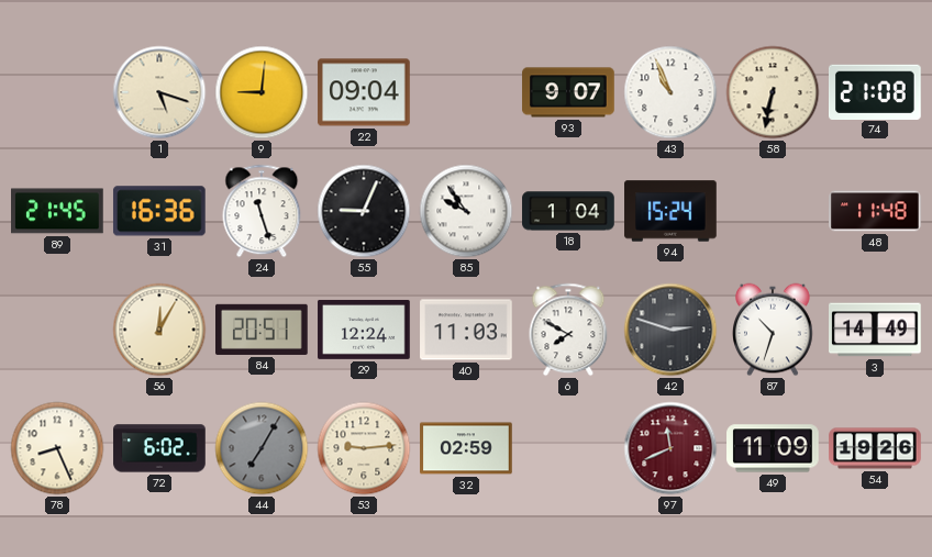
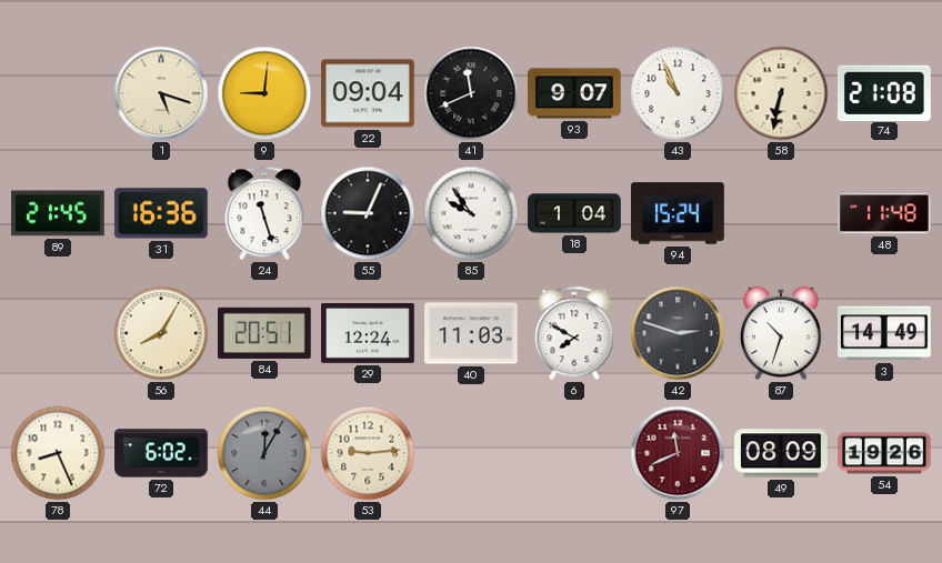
41: none -> 11:41 (471, 93)
56: 12:05 -> 8:05 (161, 333)
44: 7:05 -> 12:05 (264, 453)
32: 02:59 -> none (466, 448)
49: 11:09 -> 08:09 (781, 453)
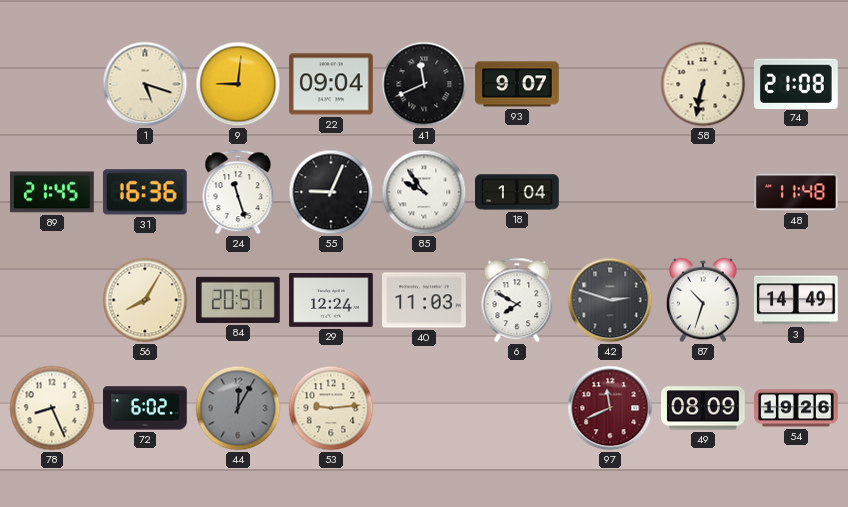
43: 10:56 -> none (678, 93)
94: 15:24 -> none (678, 213)
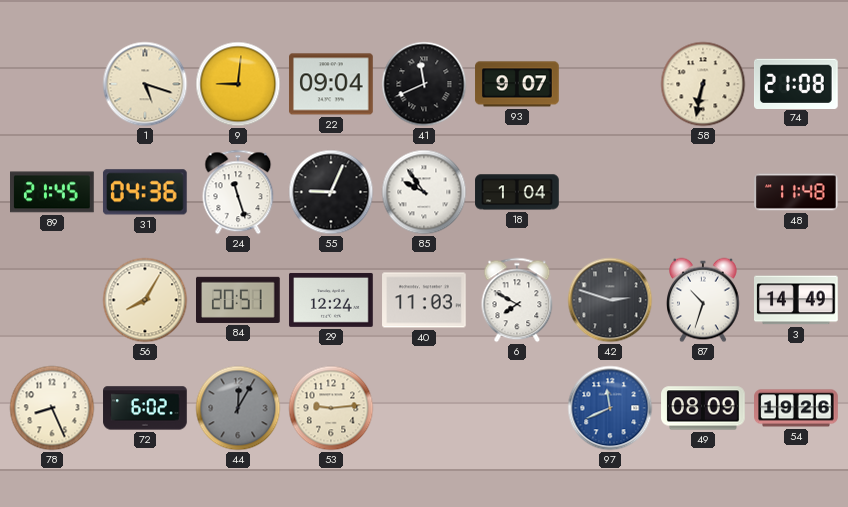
31: 16:36 -> 04:36 (145, 192)
97 dial: burgundy -> blue (610, 408)
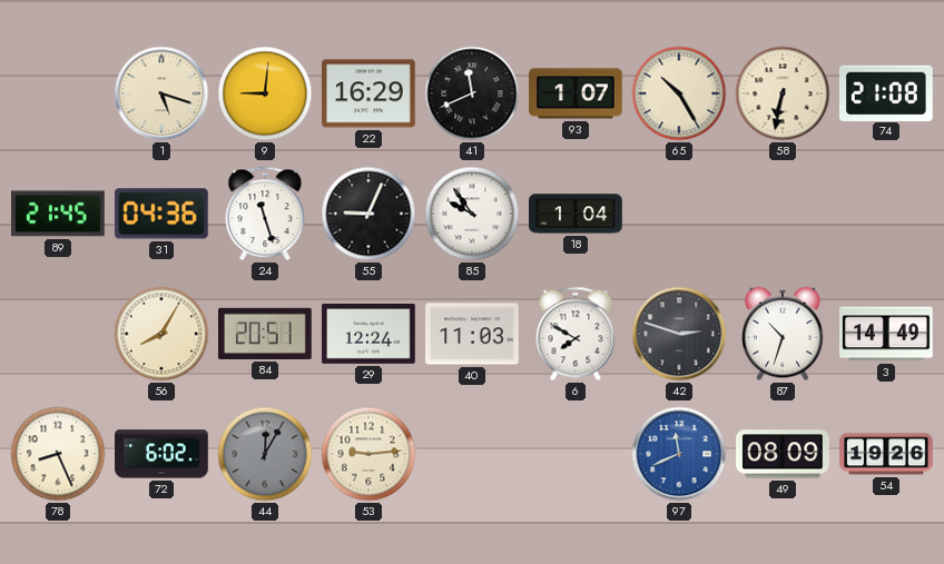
22: 09:04 -> 16:29 (368, 93)
93: 9:07 -> 1:07 (576, 93)
65: none -> 10:25 (679, 93)
48: 11:48 -> none (796, 192)
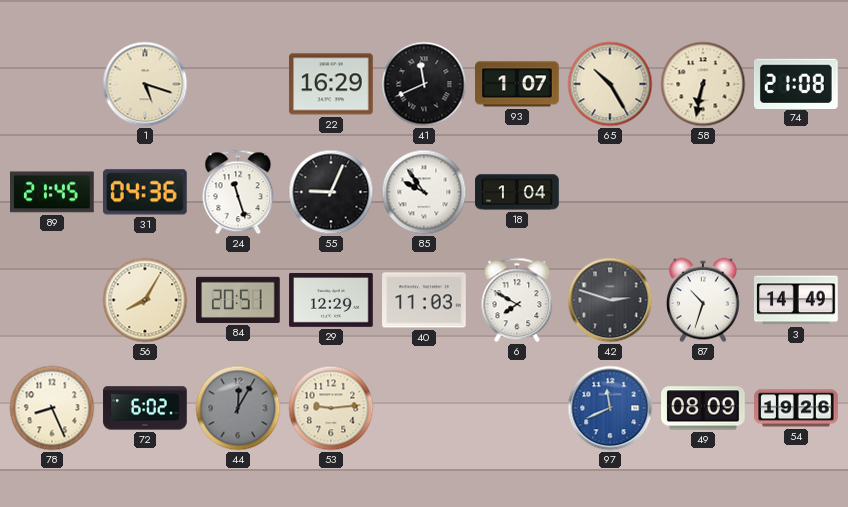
9: 9:01 -> none (265, 93)
29: 12:24 -> 12:29 (331, 300)
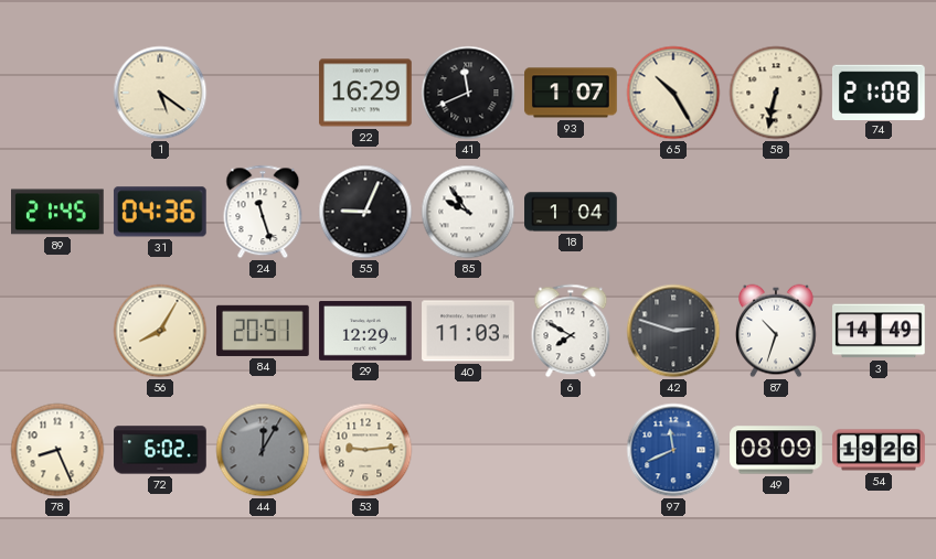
1: 5:18 -> 5:21 (160, 93)
